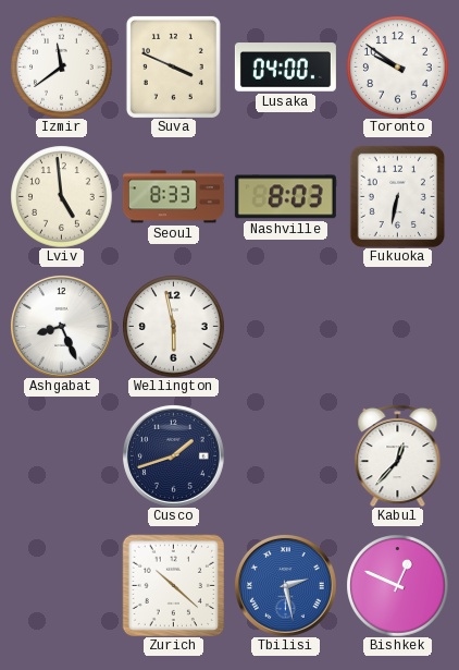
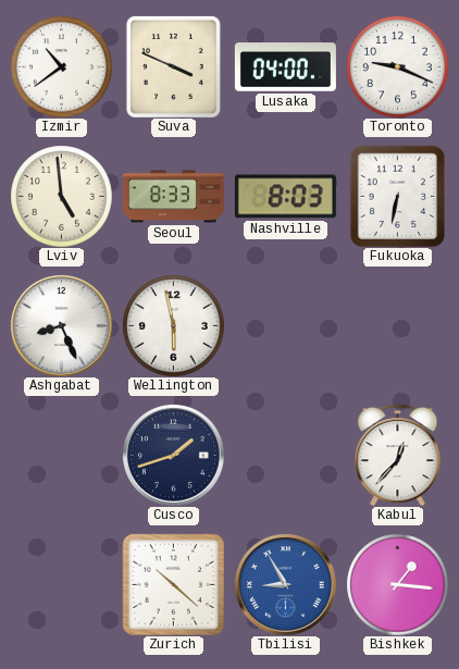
Izmir: 11:39 -> 10:39 (61, 66)
Toronto: 9:51 -> 9:19 (397, 66)
Tbilisi: 2:28 -> 8:55 (285, 584)
Bishkek: 12:49 -> 1:16 (397, 584)
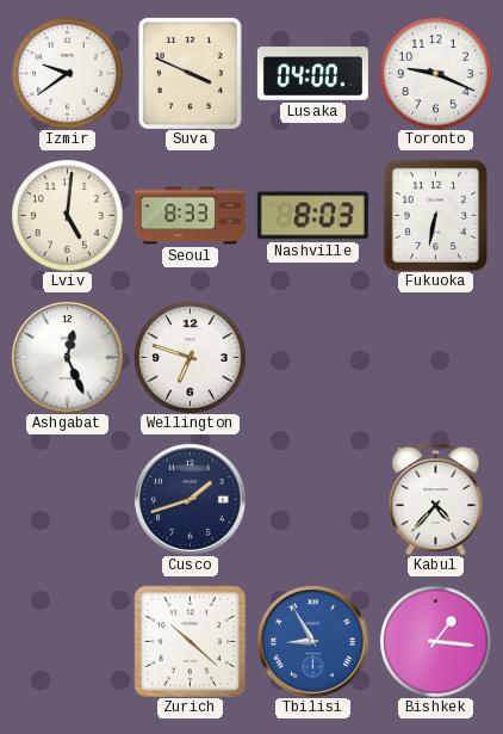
Izmir: 10:39 -> 9:39 (67, 73)
Lviv: 4:59 -> 5:01 (67, 215)
Ashgabat: 8:26 -> 12:26 (67, 357)
Wellington: 5:58 -> 6:48 (190, 357)
Kabul: 12:37 -> 4:37 (436, 499)
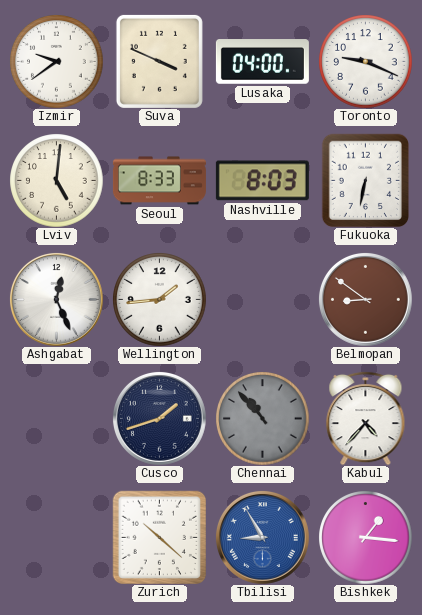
Wellington: 6:48 -> 1:44 (159, 299)
Belmopan: none -> 8:51 (365, 299)
Chennai: none -> 10:53 (262, 418)
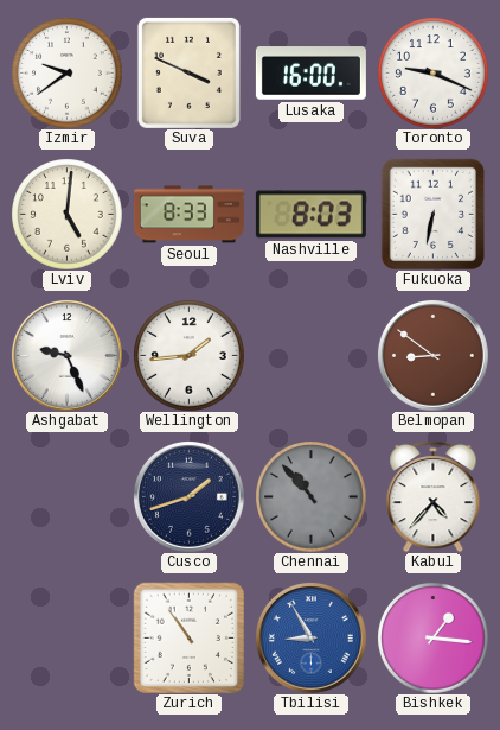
Lusaka: 04:00 -> 16:00 (310, 74)
Ashgabat: 12:26 -> 9:26 (66, 355)
Zurich: 10:22 -> 10:54 (188, 637)
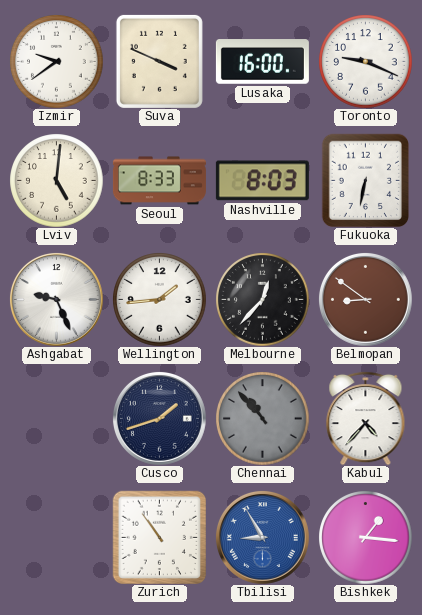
Melbourne: none -> 12:37 (262, 299)
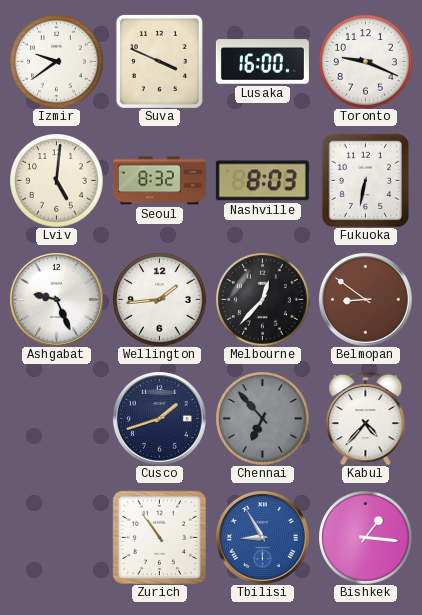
Seoul: 8:33 -> 8:32 (159, 181)
Chennai: 10:53 -> 6:53 (262, 418)
